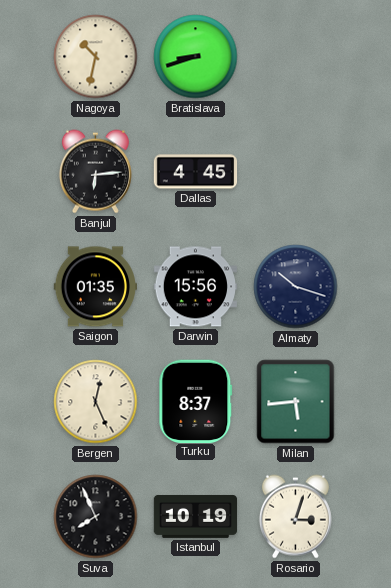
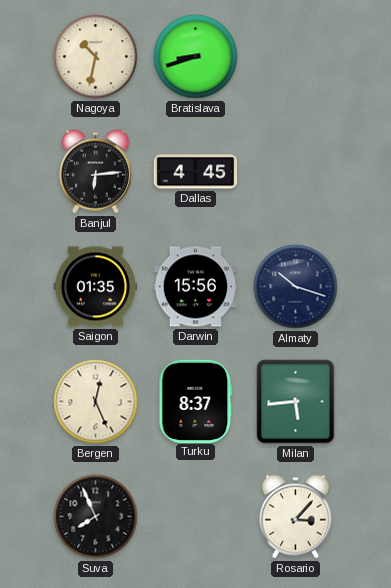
Istanbul: 10:19 -> none (196, 517)
Rosario: 3:03 -> 3:07 (295, 517)
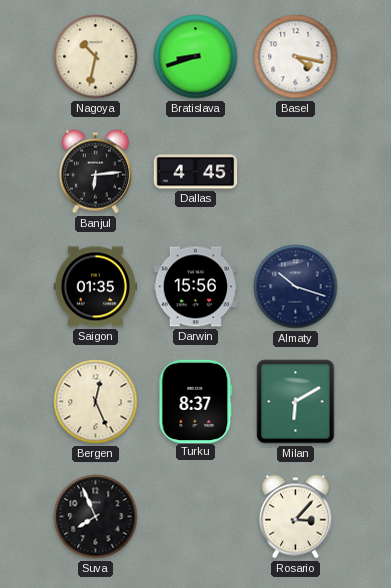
Basel: none -> 4:17 (296, 57)
Milan: 5:44 -> 6:10 (296, 402)
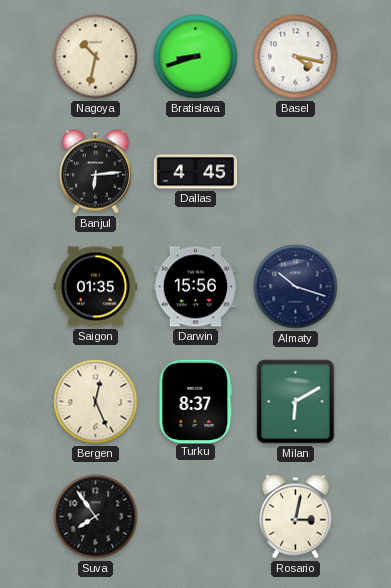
Suva: 7:56 -> 7:54 (96, 517)
Rosario: 3:07 -> 3:02 (295, 517)
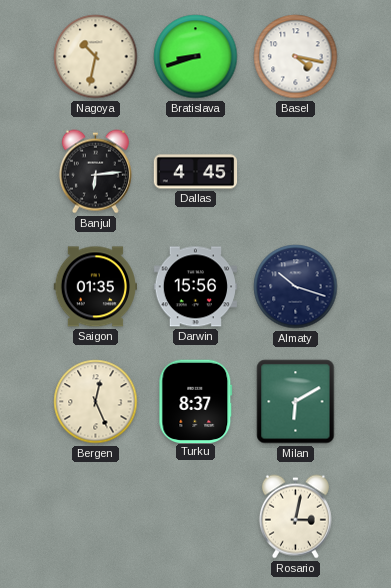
Suva: 7:54 -> none (96, 517)
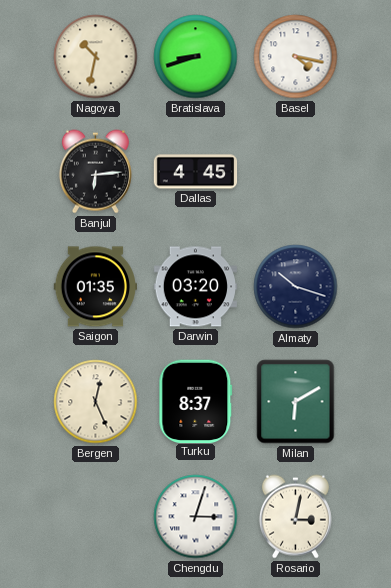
Darwin: 15:56 -> 03:20 (196, 287)
Chengdu: none -> 3:03 (196, 517)
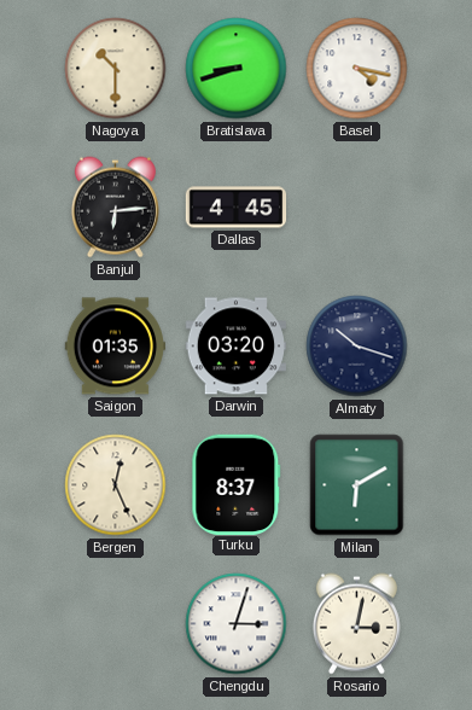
Nagoya: 10:32 -> 10:30 (116, 69)
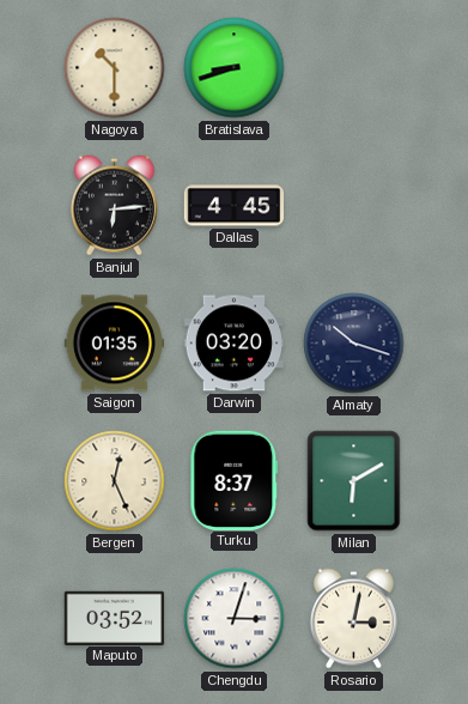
Basel: 4:17 -> none (357, 69)
Maputo: none -> 03:52 (115, 618)
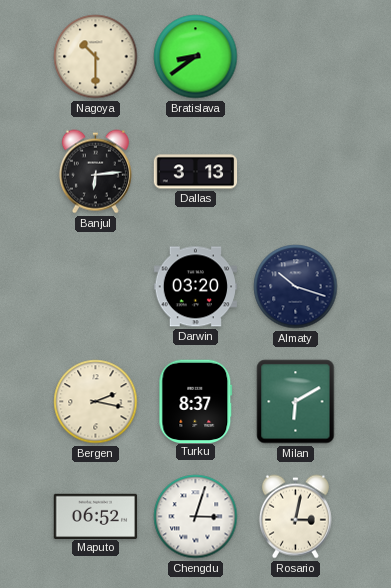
Bratislava: 8:42 -> 8:39 (196, 57)
Dallas: 4:45 -> 3:13 (196, 172)
Saigon: 01:35 -> none (115, 344)
Bergen: 12:26 -> 2:17 (96, 402)
Maputo: 03:52 -> 06:52 (96, 516)
